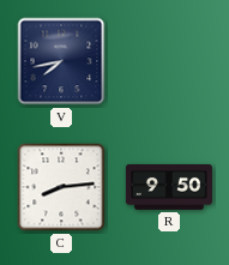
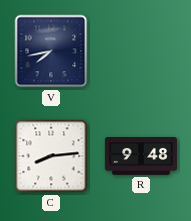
R: 9:50 -> 9:48 (141, 157)
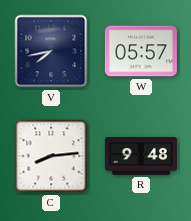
W: none -> 05:57 (141, 51)
